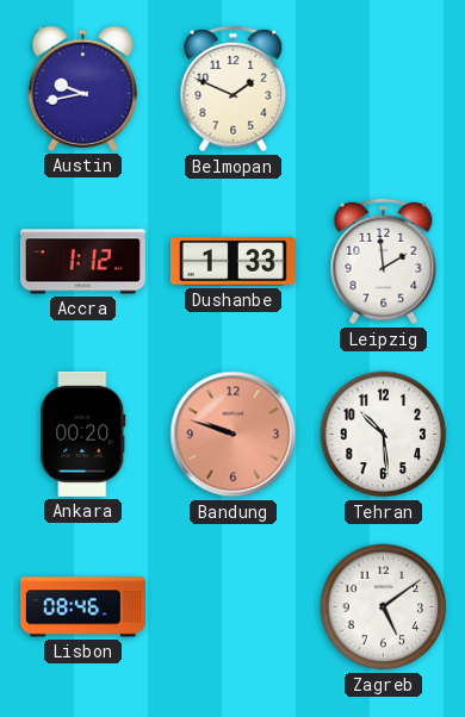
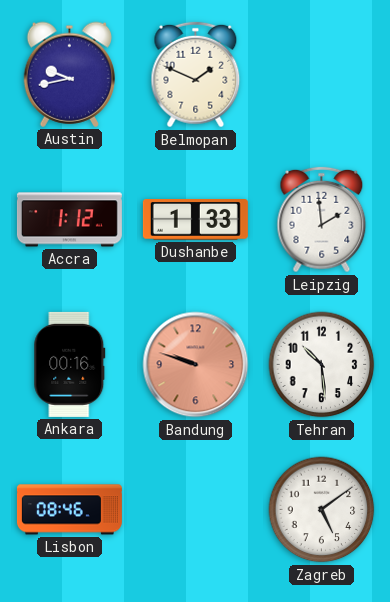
Ankara: 00:20 -> 00:16 (70, 364)
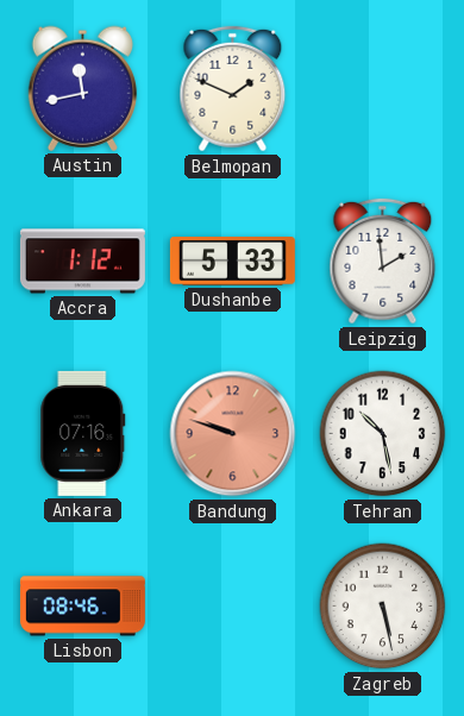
Austin: 9:43 -> 11:43 (82, 88)
Dushanbe: 1:33 -> 5:33 (232, 262)
Ankara: 00:16 -> 07:16 (83, 433)
Tehran: 10:29 -> 10:28 (383, 434)
Zagreb: 5:09 -> 5:28 (383, 607)
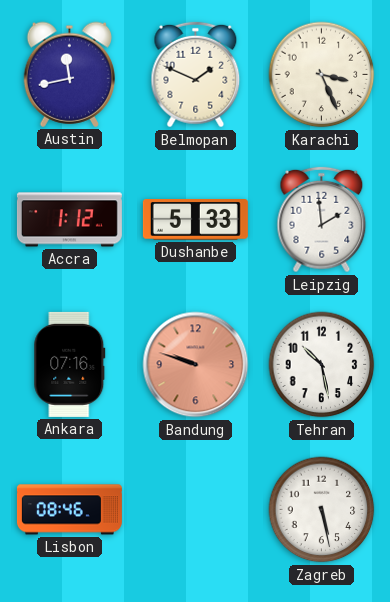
Karachi: none -> 3:26 (322, 75)
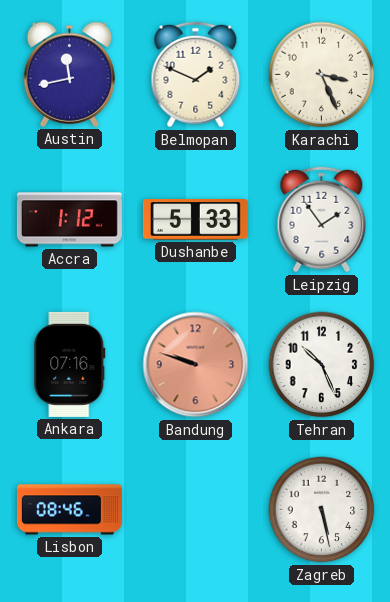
Leipzig: 1:59 -> 1:54 (322, 220)
Tehran: 10:28 -> 10:26 (322, 365)
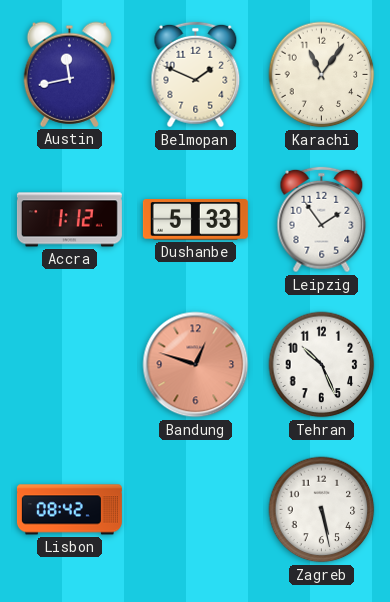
Karachi: 3:26 -> 11:06 (322, 75)
Ankara: 07:16 -> none (70, 364)
Bandung: 9:48 -> 12:48 (196, 365)
Lisbon: 08:46 -> 08:42 (69, 510)
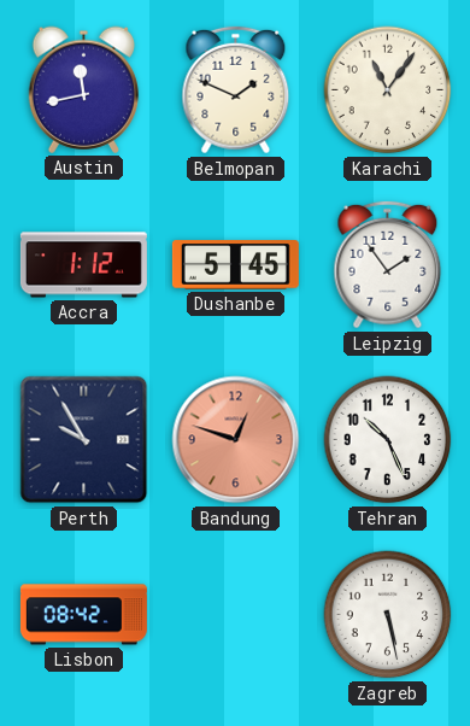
Dushanbe: 5:33 -> 5:45 (235, 265)
Perth: none -> 9:55 (84, 440)
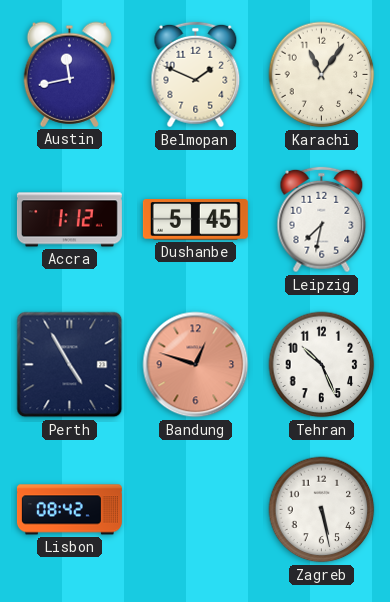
Leipzig: 1:54 -> 7:32 (322, 220)
Perth: 9:55 -> 4:55 (70, 365)
